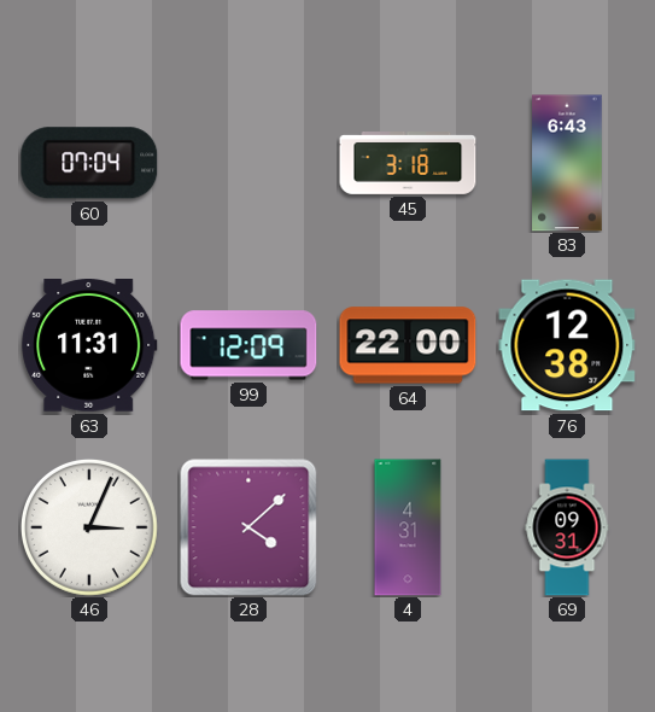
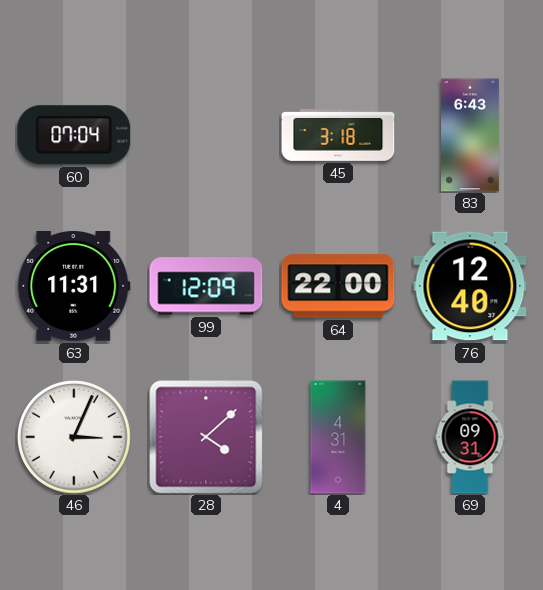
76: 12:38 -> 12:40 (470, 286)
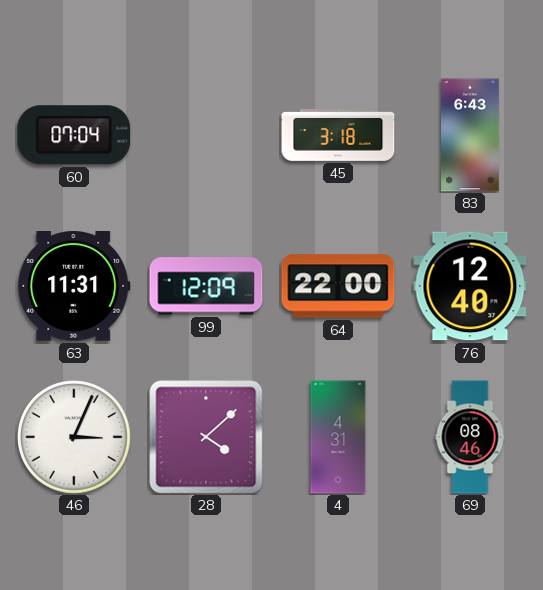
69: 09:31 -> 08:46 (470, 437)
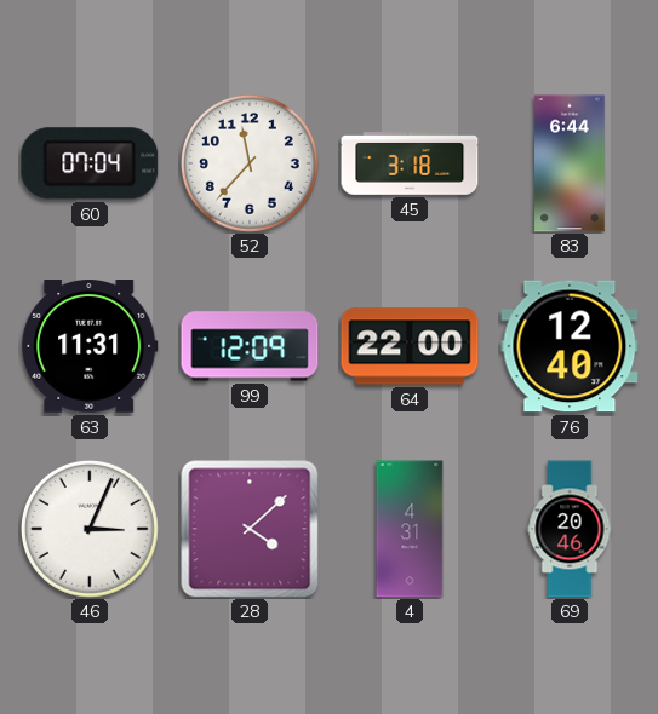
52: none -> 11:37 (250, 163)
83: 6:43 -> 6:44 (570, 163)
69: 08:46 -> 20:46 (570, 529)
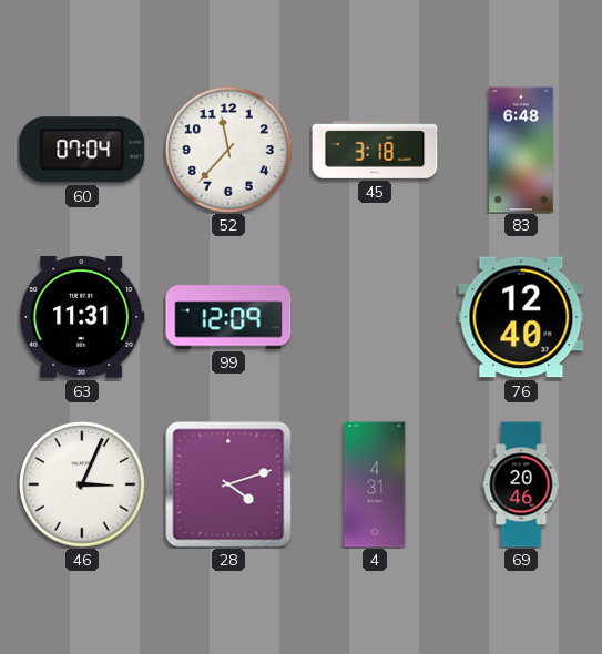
83: 6:44 -> 6:48 (521, 150)
64: 22:00 -> none (410, 346)
28: 4:08 -> 4:12 (228, 484)
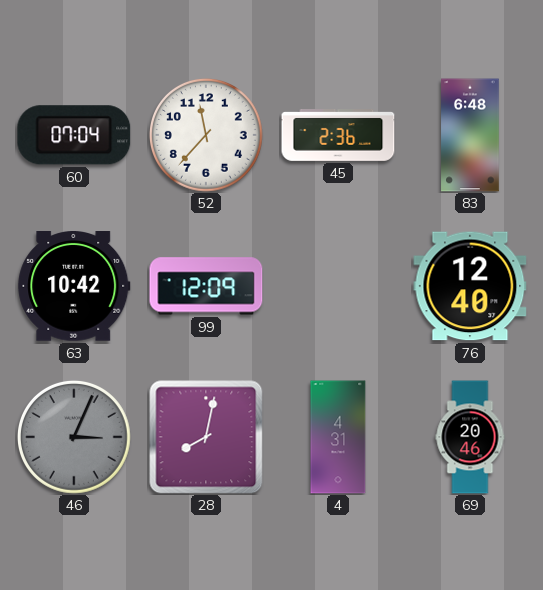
45: 3:18 -> 2:36 (338, 136)
63: 11:31 -> 10:42 (74, 287)
46 dial: white -> grey (74, 437)
28: 4:12 -> 8:02 (206, 437)
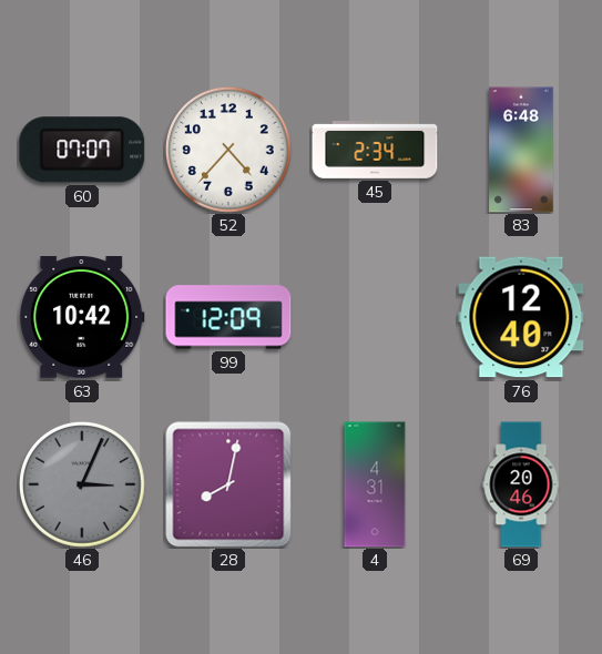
60: 07:04 -> 07:07 (82, 150)
52: 11:37 -> 4:37 (228, 150)
45: 2:36 -> 2:34 (375, 151)
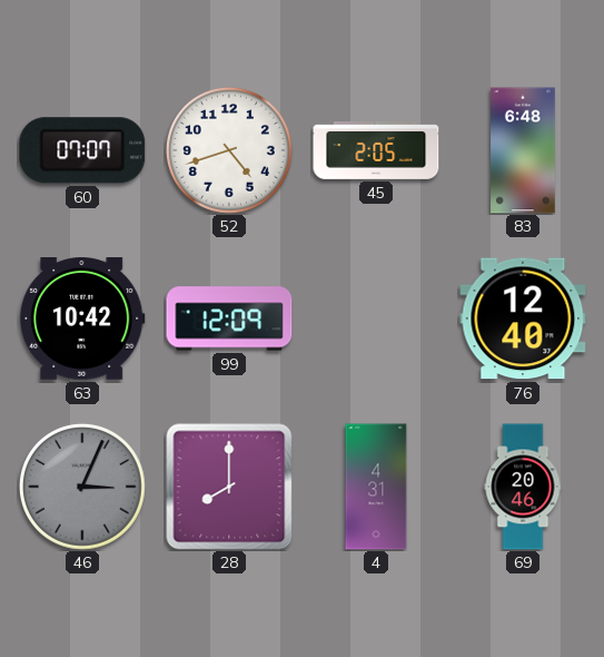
52: 4:37 -> 4:42 (229, 150)
45: 2:34 -> 2:05 (376, 151)
28: 8:02 -> 8:00 (229, 487)
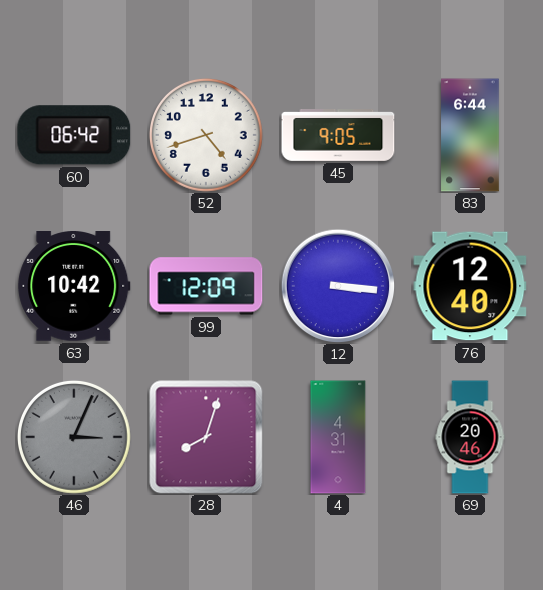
60: 07:07 -> 06:42 (74, 135)
45: 2:05 -> 9:05 (338, 136)
83: 6:48 -> 6:44 (470, 135)
12: none -> 3:16 (338, 286)
28: 8:00 -> 8:03 (206, 437)
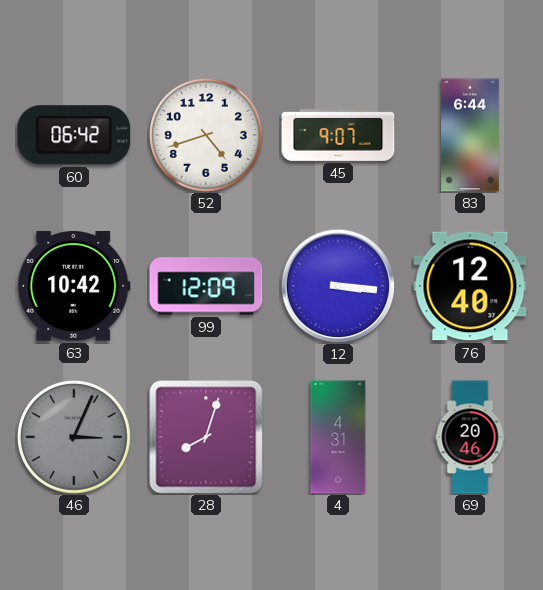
45: 9:05 -> 9:07 (338, 136)
